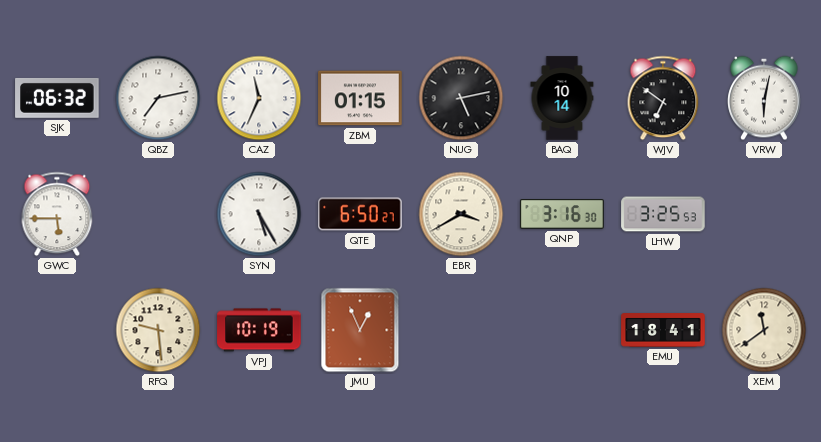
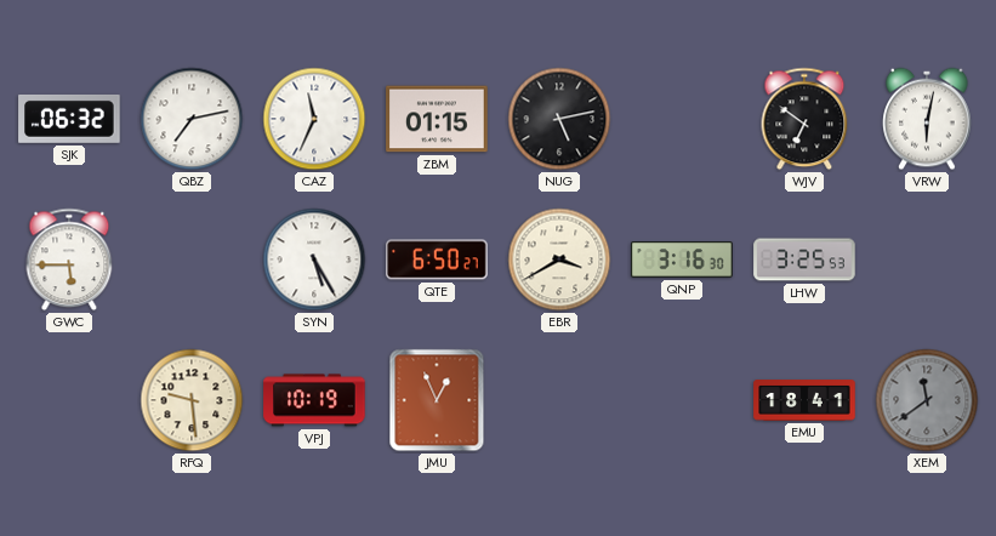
BAQ: 10:14 -> none (562, 98)
XEM dial: cream -> grey (927, 400)
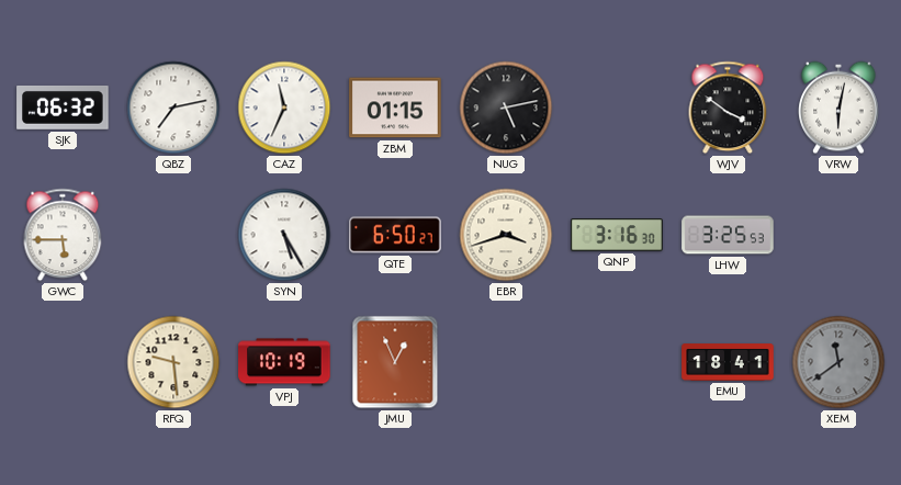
WJV: 6:51 -> 3:51 (728, 108)
EBR: 3:40 -> 3:42 (506, 235)
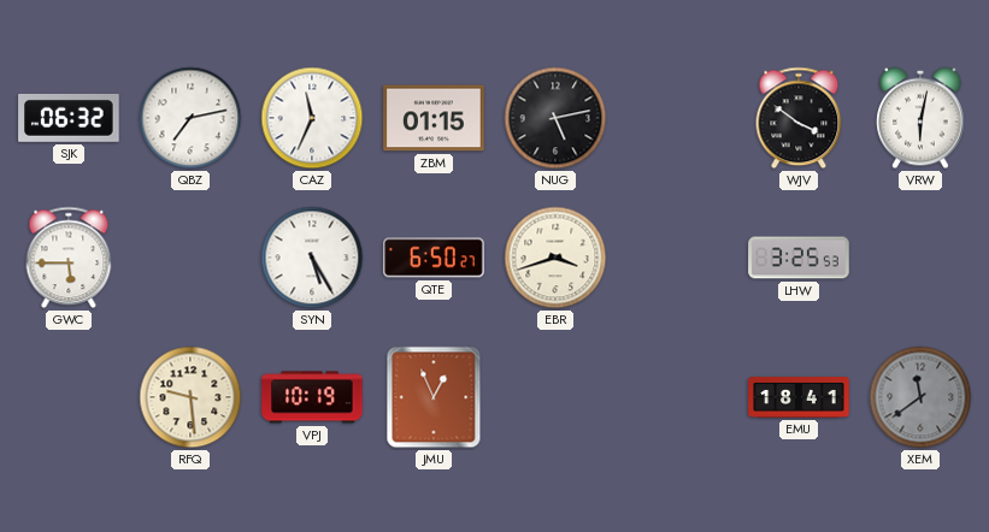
QNP: 3:16 -> none (617, 235)
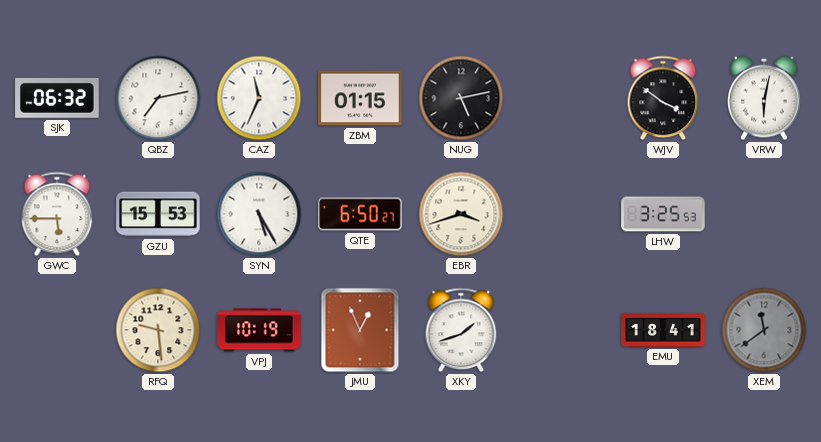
GZU: none -> 15:53 (158, 214)
XKY: none -> 1:42 (461, 330)
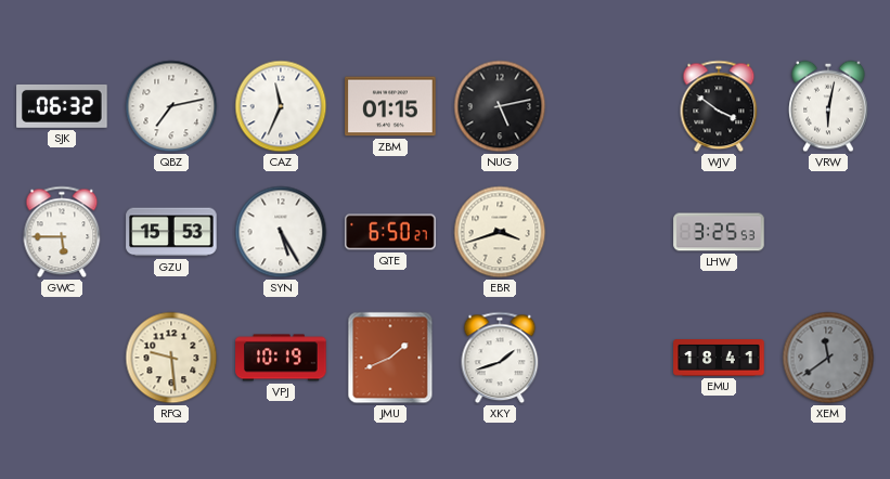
JMU: 12:56 -> 1:41 (390, 358)
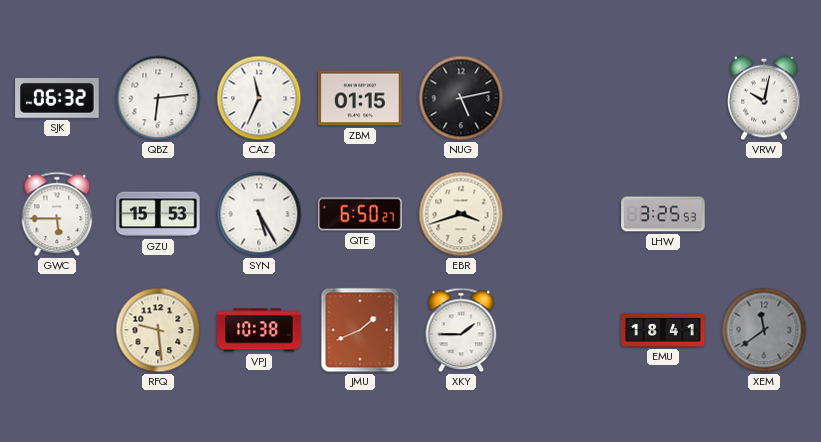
QBZ: 7:13 -> 6:14 (158, 98)
WJV: 3:51 -> none (719, 106)
VRW: 6:02 -> 10:02 (764, 98)
VPJ: 10:19 -> 10:38 (259, 330)
XKY: 1:42 -> 1:45 (461, 330)
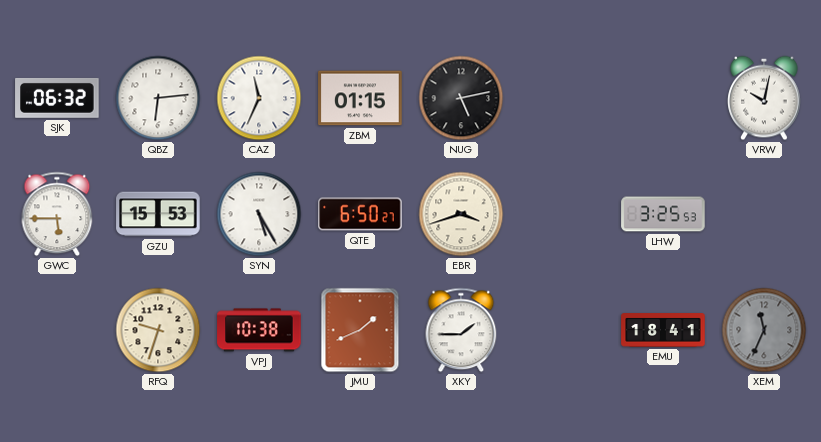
RFQ: 9:29 -> 9:33 (158, 330)
XEM: 11:39 -> 11:34 (764, 330)
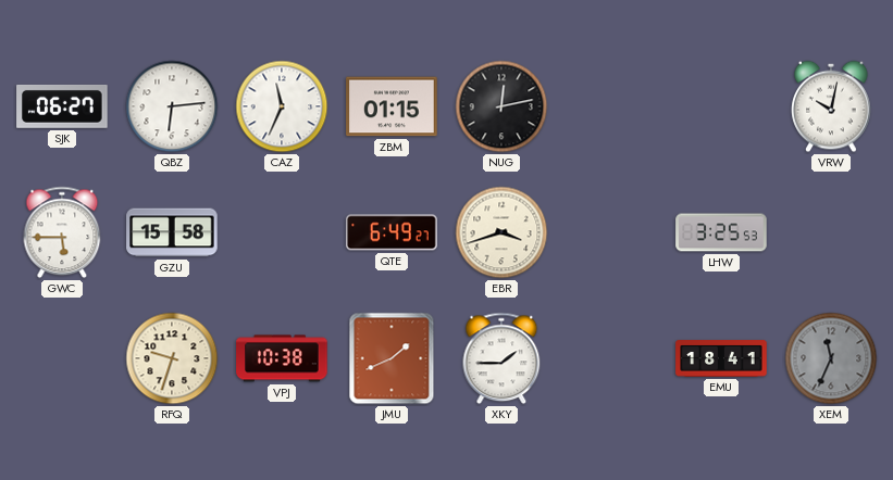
SJK: 06:32 -> 06:27 (62, 106)
NUG: 5:13 -> 12:13 (501, 106)
GZU: 15:53 -> 15:58 (172, 232)
SYN: 5:25 -> none (259, 214)
QTE: 6:50 -> 6:49 (392, 232)
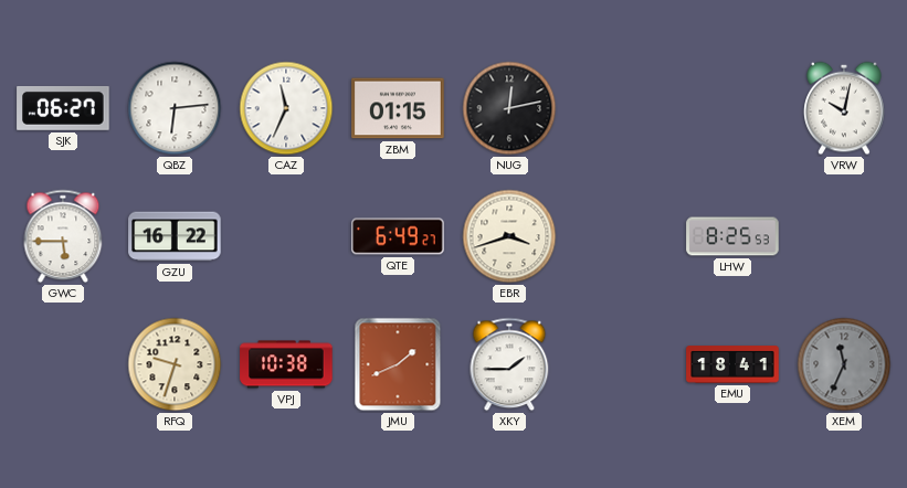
GZU: 15:58 -> 16:22 (175, 236)
LHW: 3:25 -> 8:25 (732, 236)
